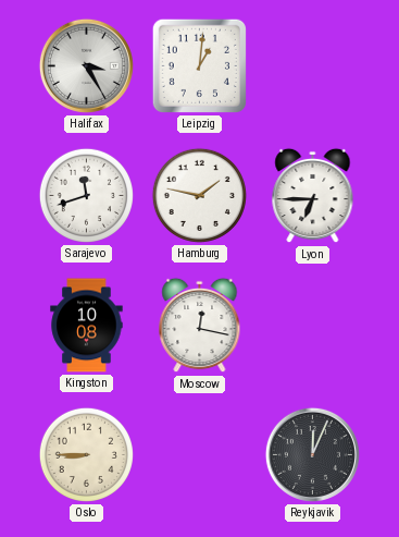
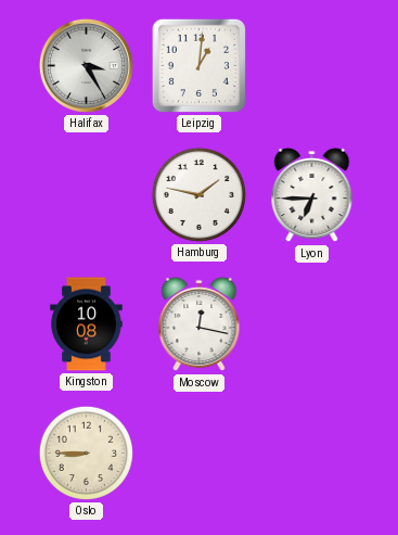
Sarajevo: 11:42 -> none (86, 195)
Reykjavik: 12:04 -> none (312, 454)
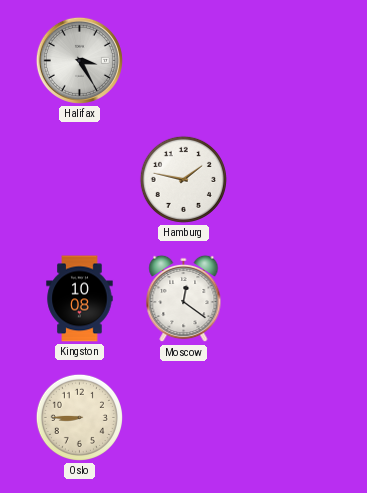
Leipzig: 1:01 -> none (198, 65)
Lyon: 6:45 -> none (312, 195)
Moscow: 12:17 -> 12:21 (184, 299)
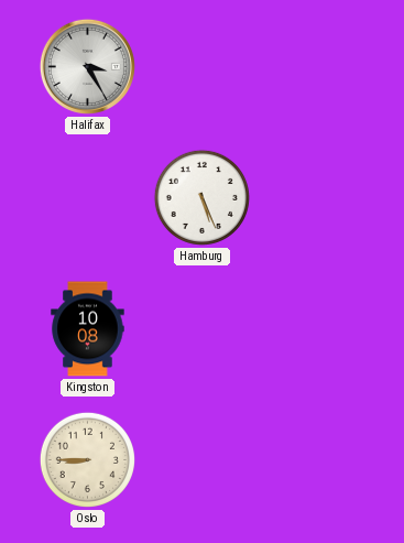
Hamburg: 1:47 -> 5:26 (201, 197)
Moscow: 12:21 -> none (184, 299)
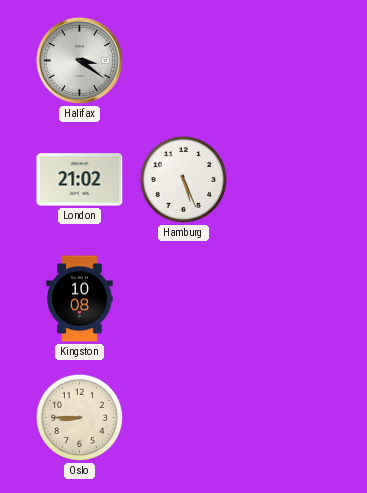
Halifax: 3:25 -> 3:21 (79, 60)
London: none -> 21:02 (80, 180)
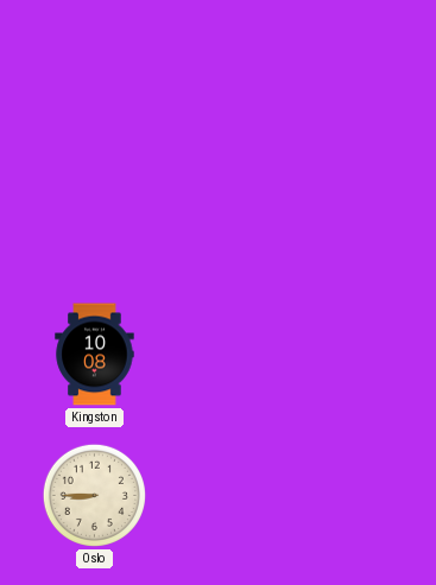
Halifax: 3:21 -> none (79, 60)
London: 21:02 -> none (80, 180)
Hamburg: 5:26 -> none (183, 179)
